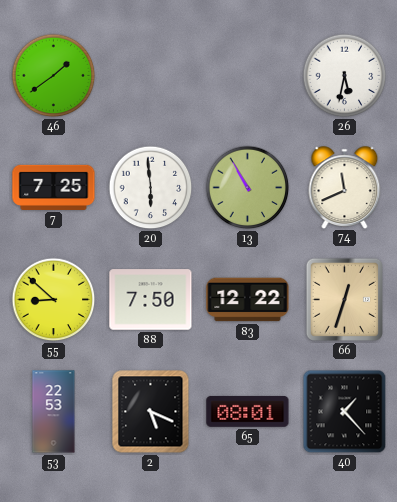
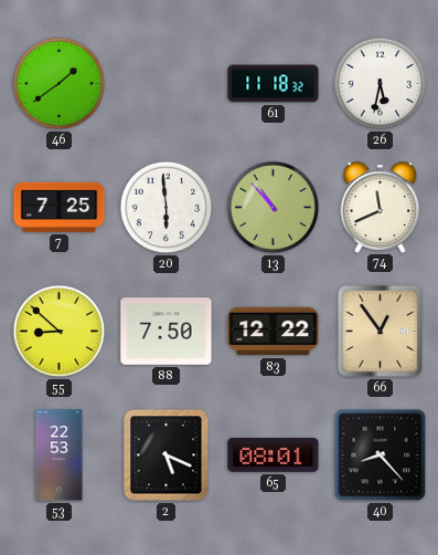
61: none -> 11:18 (274, 84)
13: 10:55 -> 10:53 (274, 208)
66: 12:33 -> 12:54 (380, 331)
40: 1:23 -> 8:23 (381, 455)
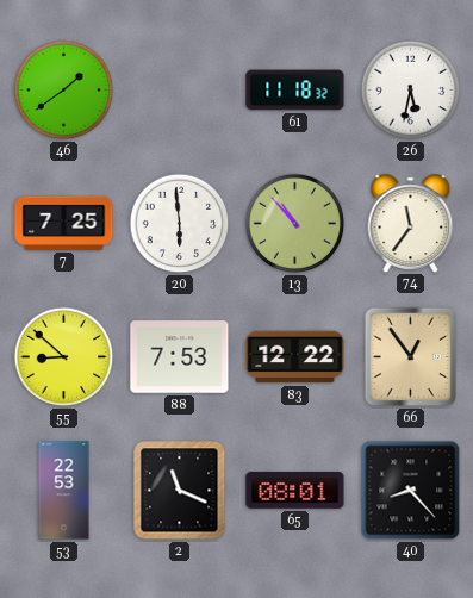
74: 11:41 -> 11:36 (411, 223)
88: 7:50 -> 7:53 (180, 357)
2: 5:19 -> 11:19 (180, 491)
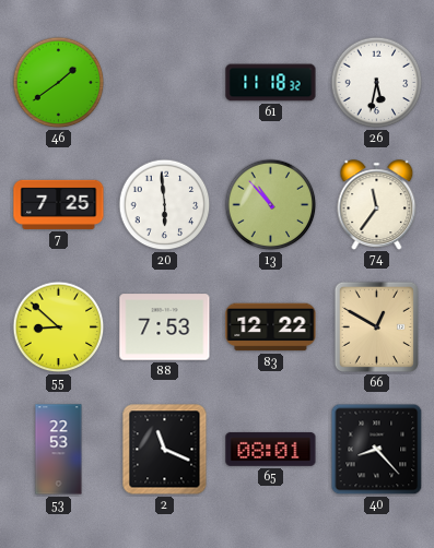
66: 12:54 -> 12:50 (376, 326)
